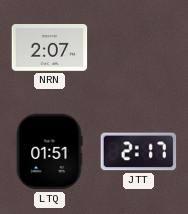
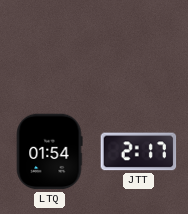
NRN: 2:07 -> none (50, 48)
LTQ: 01:51 -> 01:54 (49, 152)
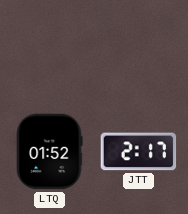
LTQ: 01:54 -> 01:52 (49, 152)
